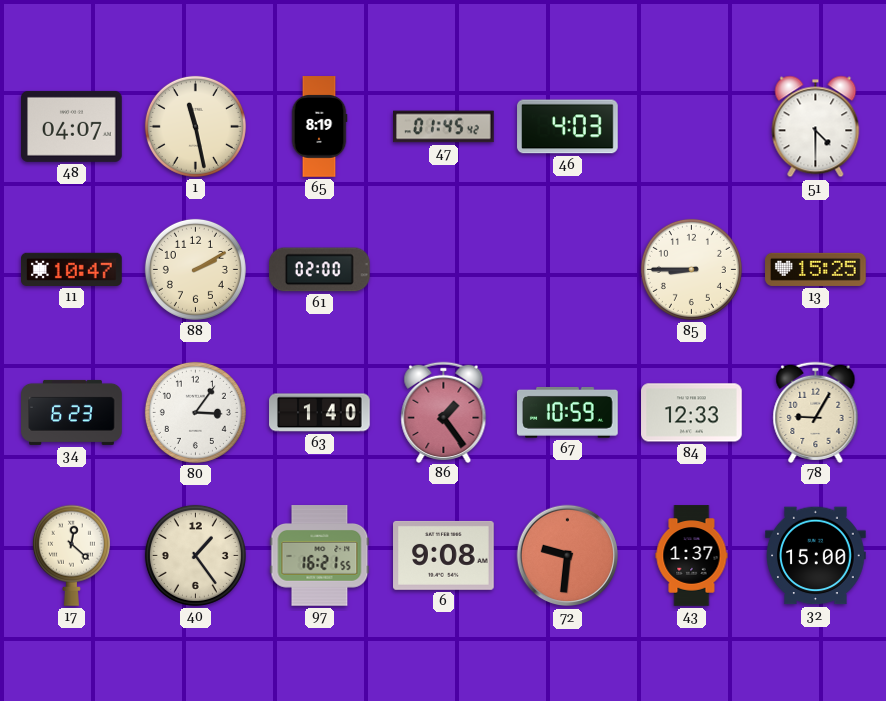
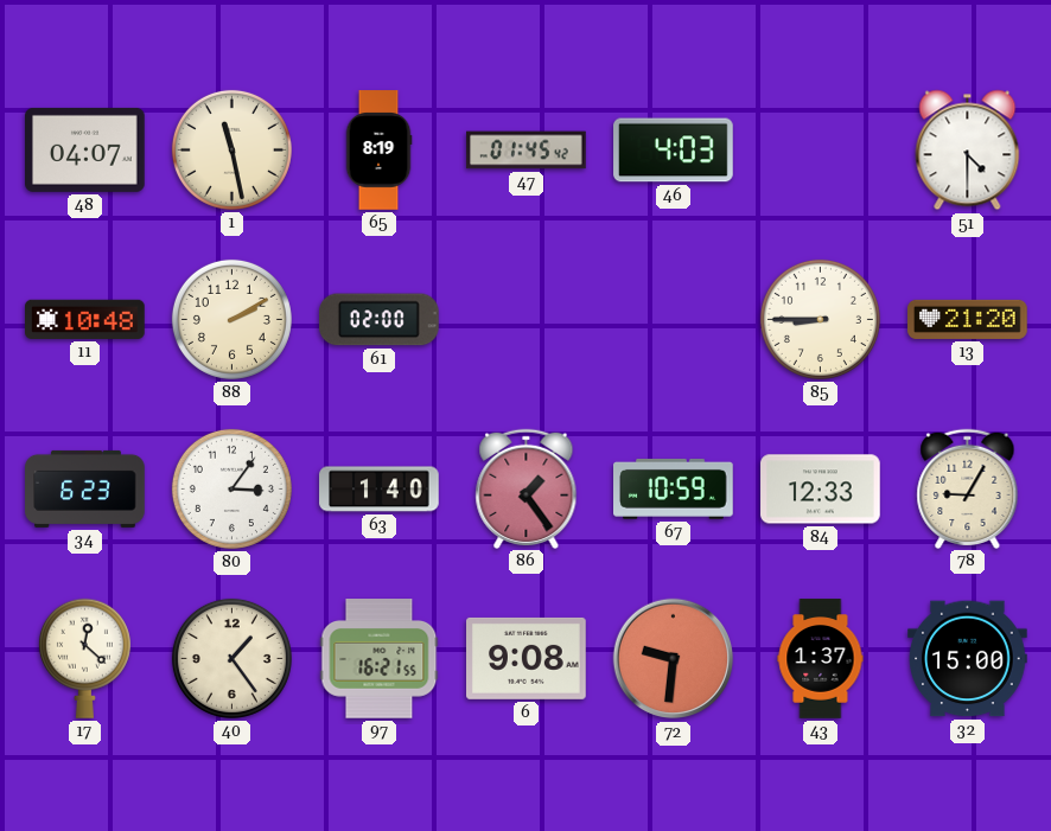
11: 10:47 -> 10:48 (85, 319)
13: 15:25 -> 21:20 (968, 319)
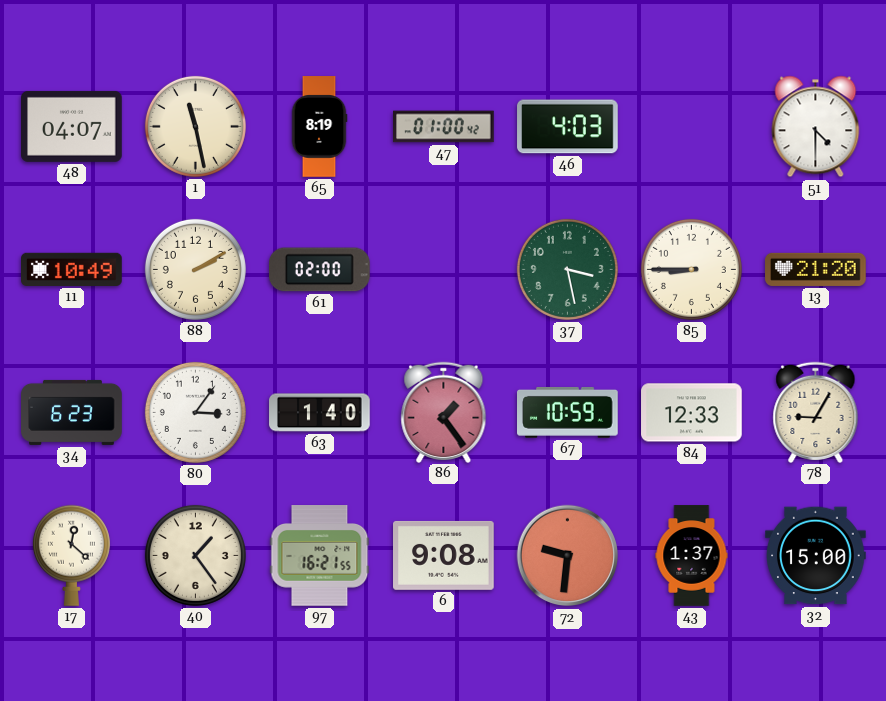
47: 01:45 -> 01:00 (444, 127)
11: 10:48 -> 10:49 (72, 269)
37: none -> 3:28 (567, 269)
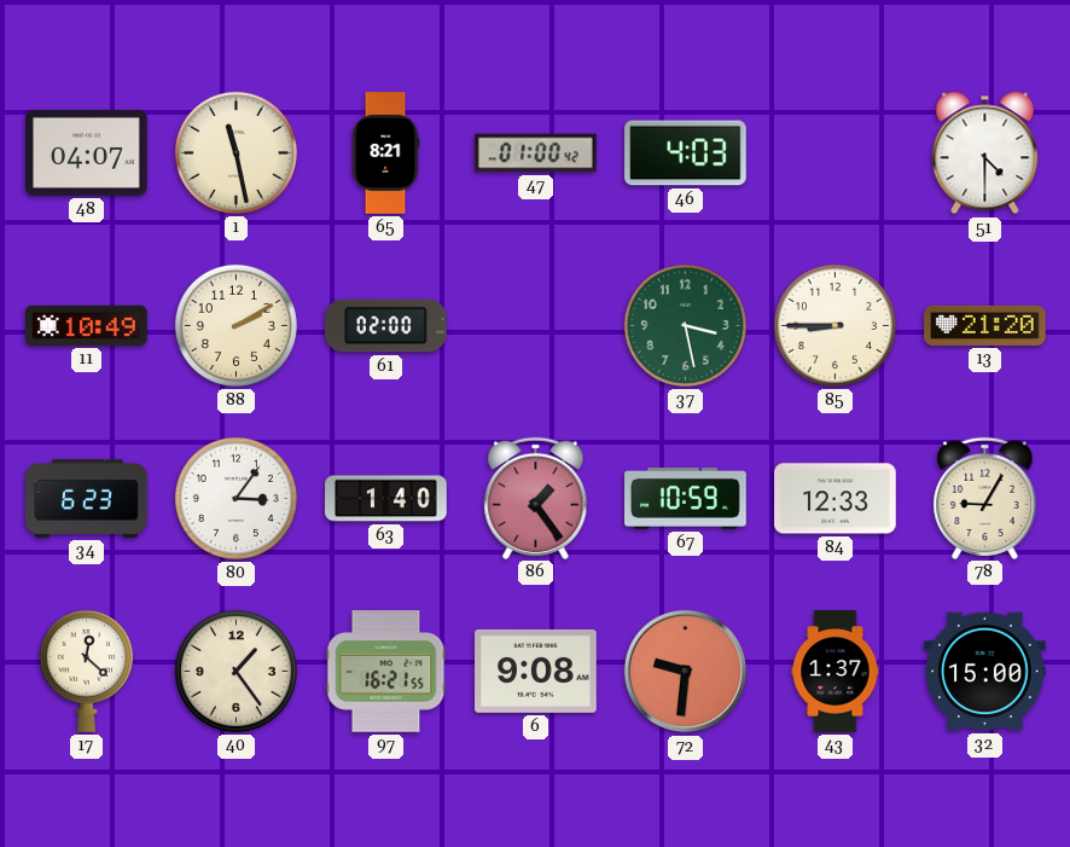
65: 8:19 -> 8:21 (385, 153)
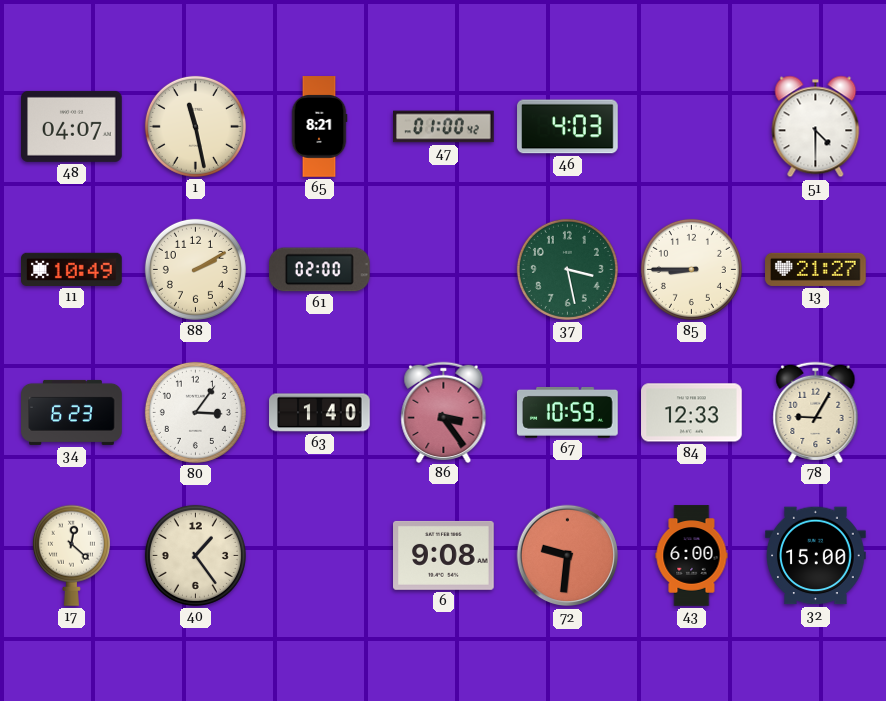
13: 21:20 -> 21:27 (816, 269)
86: 1:24 -> 3:24 (444, 412)
97: 16:21 -> none (386, 672)
43: 1:37 -> 6:00 (692, 556)
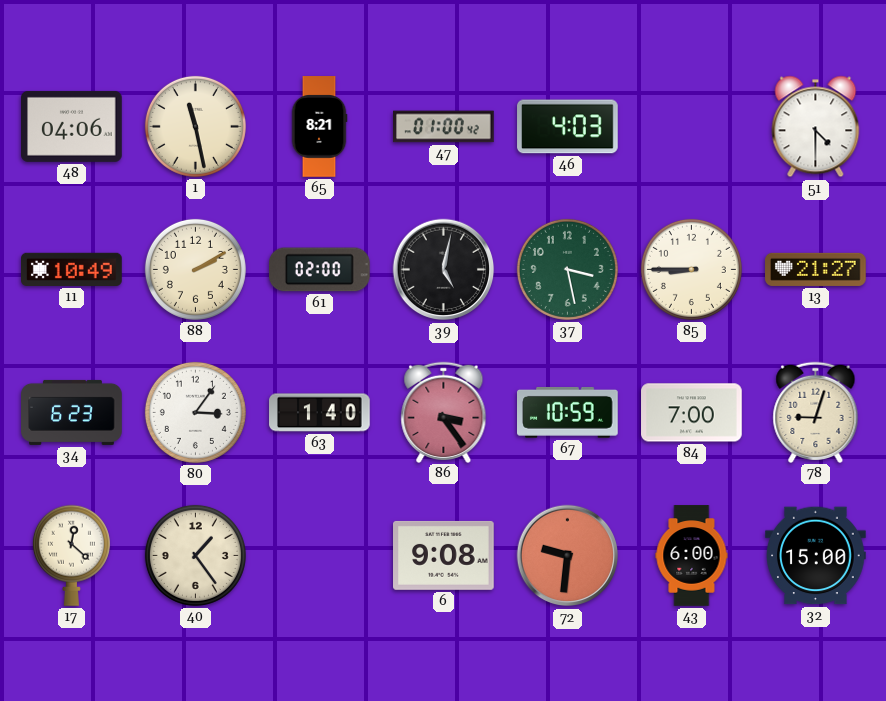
48: 04:07 -> 04:06 (72, 126)
39: none -> 5:02 (444, 270)
84: 12:33 -> 7:00 (692, 413)
78: 9:05 -> 9:03 (816, 412)
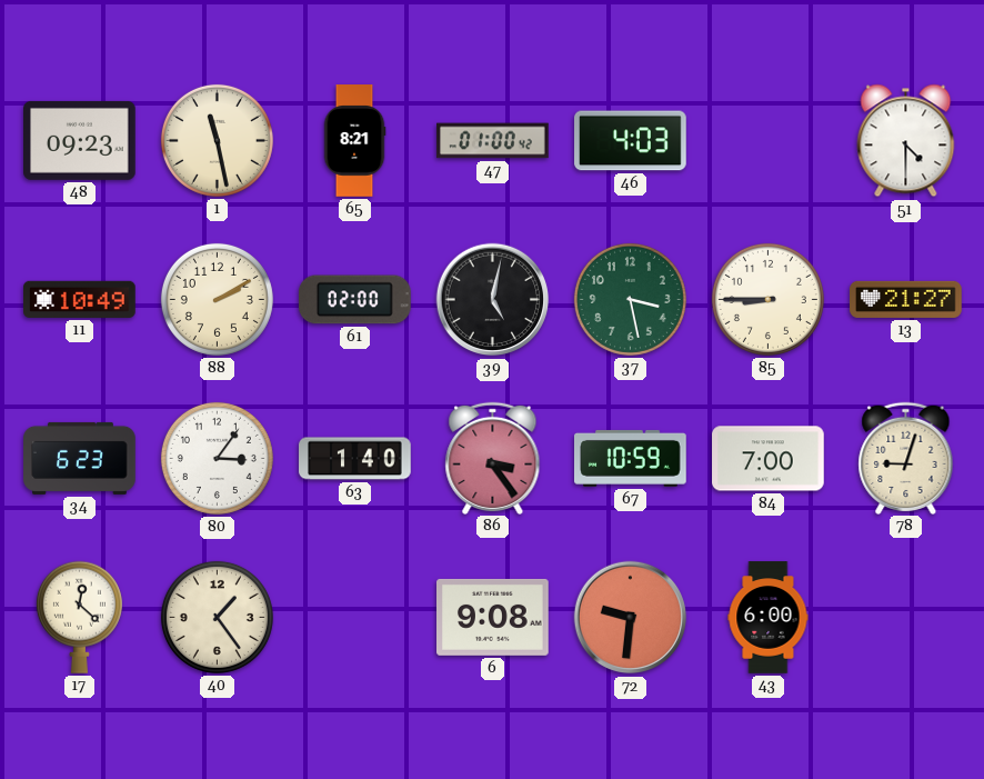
48: 04:06 -> 09:23 (80, 140)
32: 15:00 -> none (816, 556)
